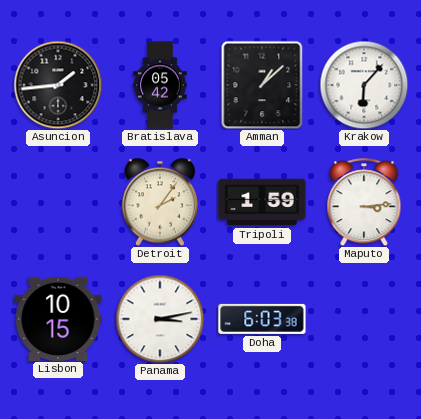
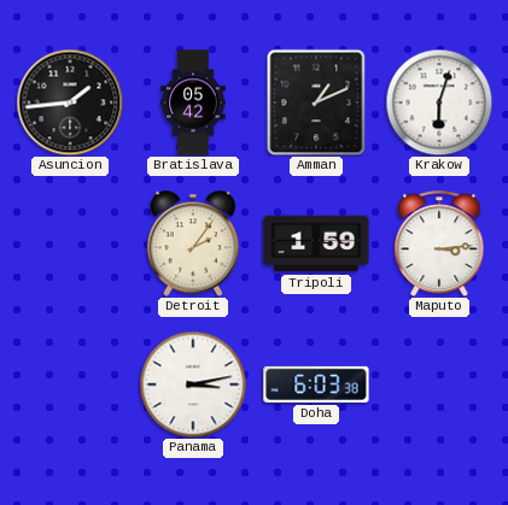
Amman: 1:08 -> 1:11 (316, 102)
Krakow: 6:07 -> 6:03 (439, 102)
Lisbon: 10:15 -> none (58, 318)
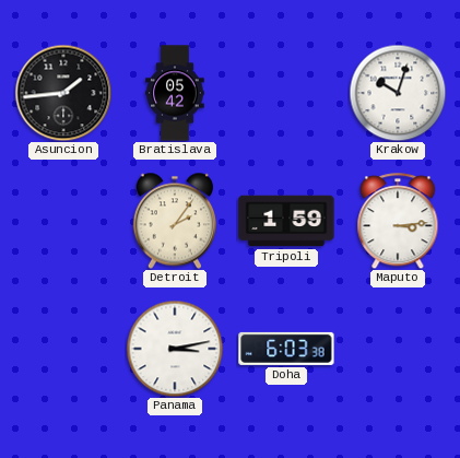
Amman: 1:11 -> none (316, 102)
Krakow: 6:03 -> 10:03 (398, 93)
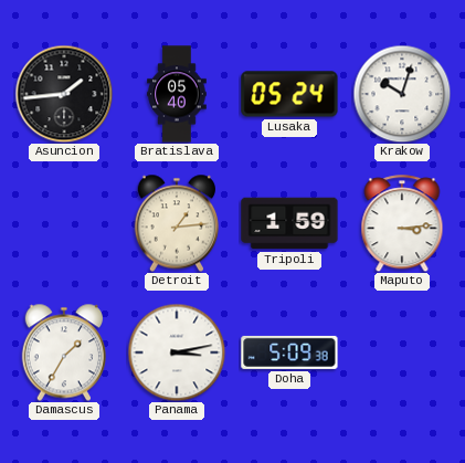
Bratislava: 05:42 -> 05:40 (177, 94)
Lusaka: none -> 05:24 (289, 94)
Detroit: 2:06 -> 1:14 (176, 223)
Damascus: none -> 1:35 (63, 352)
Doha: 6:03 -> 5:09 (289, 352)
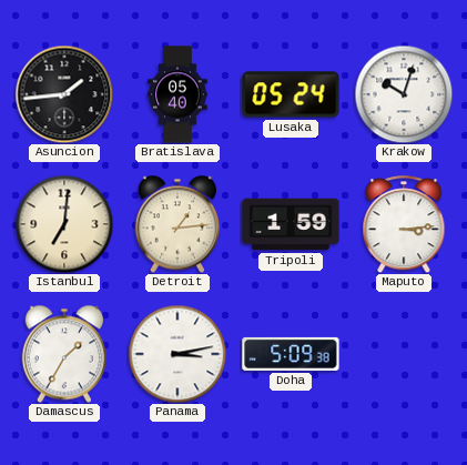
Istanbul: none -> 7:01 (64, 224)
